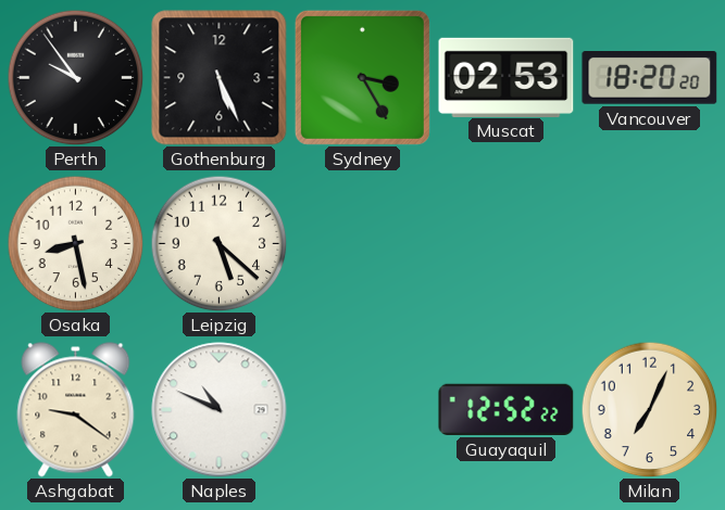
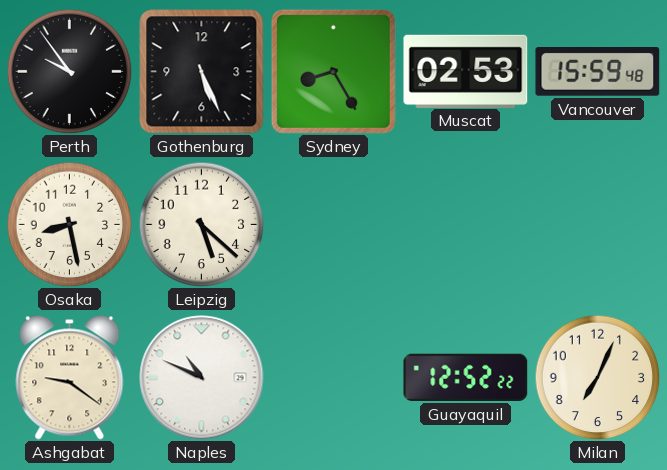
Sydney: 3:25 -> 8:25 (333, 71)
Vancouver: 18:20 -> 15:59 (598, 72)
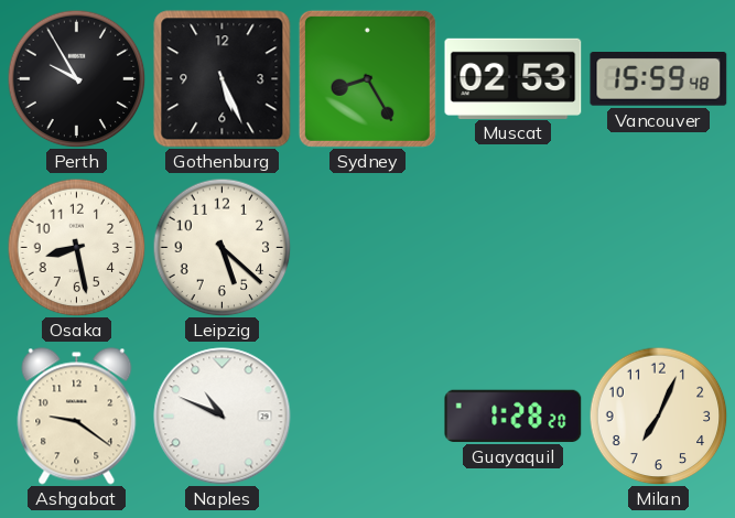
Perth: 9:54 -> 9:55 (76, 78)
Guayaquil: 12:52 -> 1:28 (514, 416)
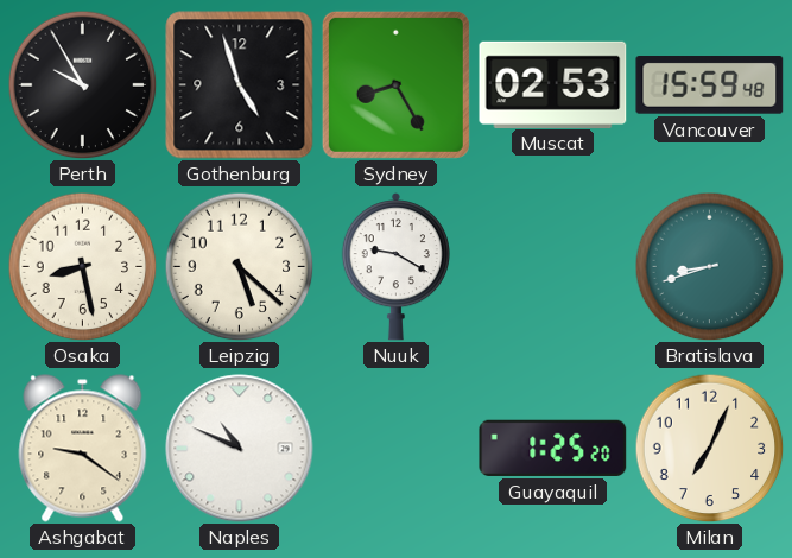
Gothenburg: 5:26 -> 4:57 (240, 85)
Nuuk: none -> 9:20 (395, 267)
Bratislava: none -> 8:42 (709, 266)
Guayaquil: 1:28 -> 1:25 (553, 448)
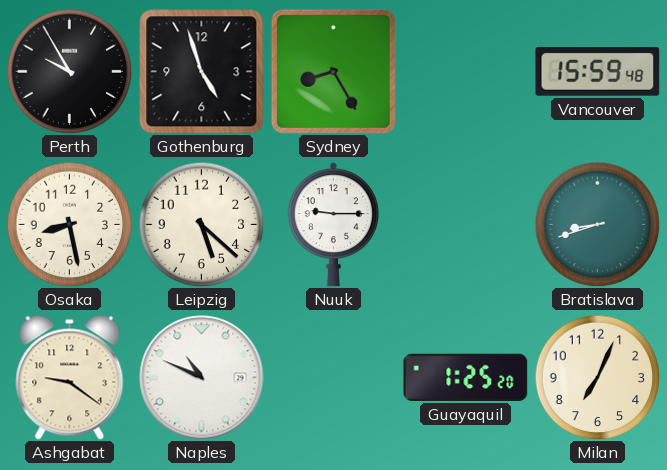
Muscat: 02:53 -> none (553, 84)
Nuuk: 9:20 -> 9:15 (333, 225)
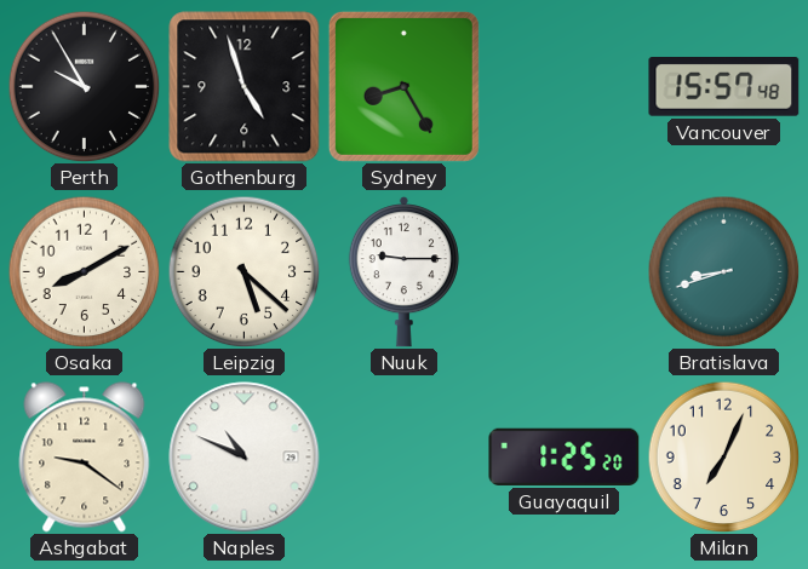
Vancouver: 15:59 -> 15:57 (724, 87)
Osaka: 8:28 -> 8:10 (84, 271)
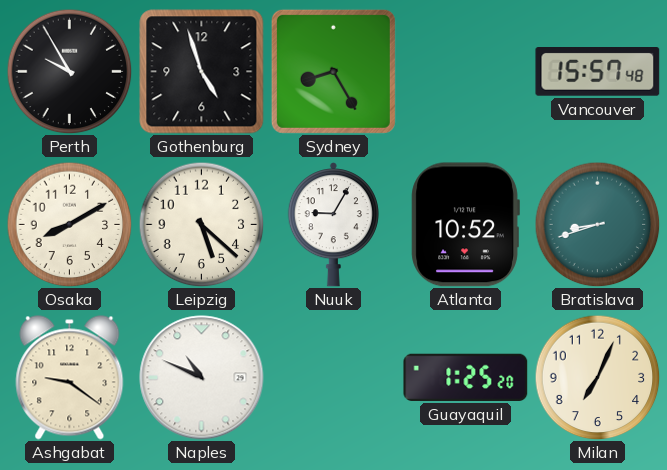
Nuuk: 9:15 -> 9:05 (333, 225)
Atlanta: none -> 10:52 (465, 225)
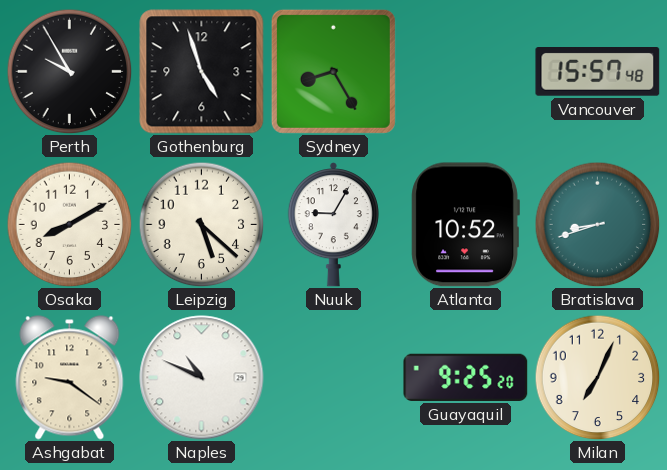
Guayaquil: 1:25 -> 9:25 (466, 377)
